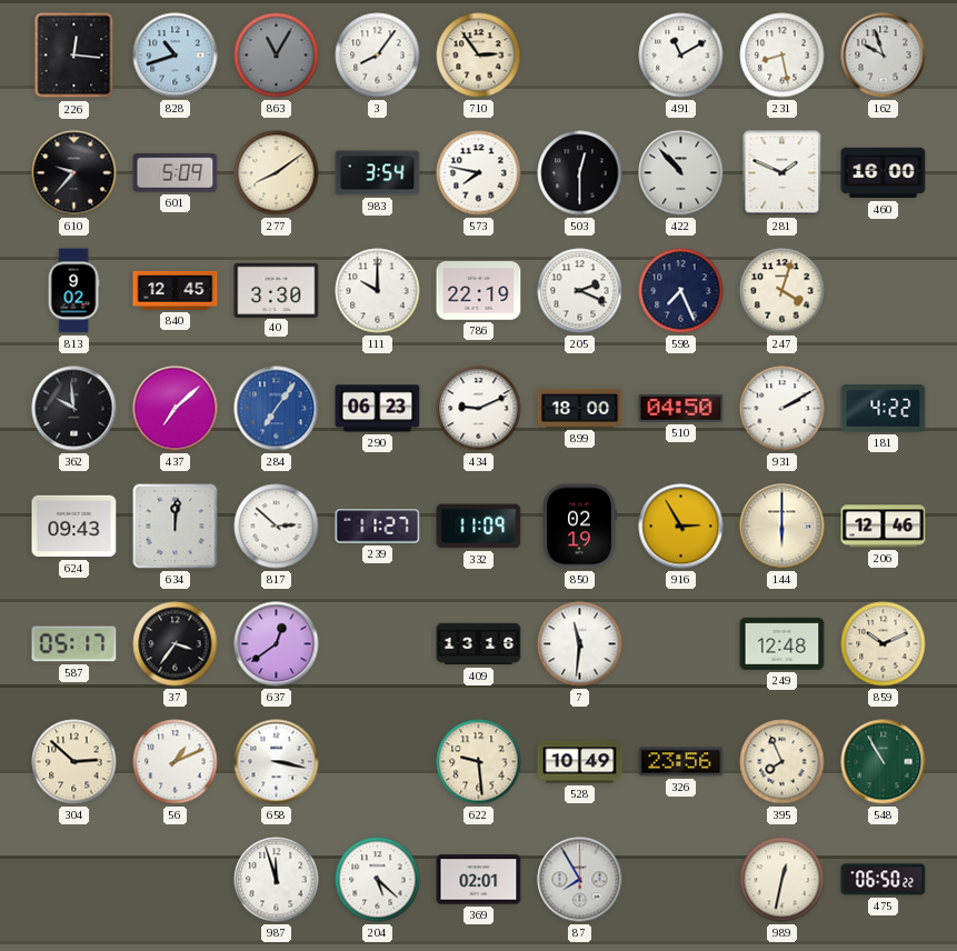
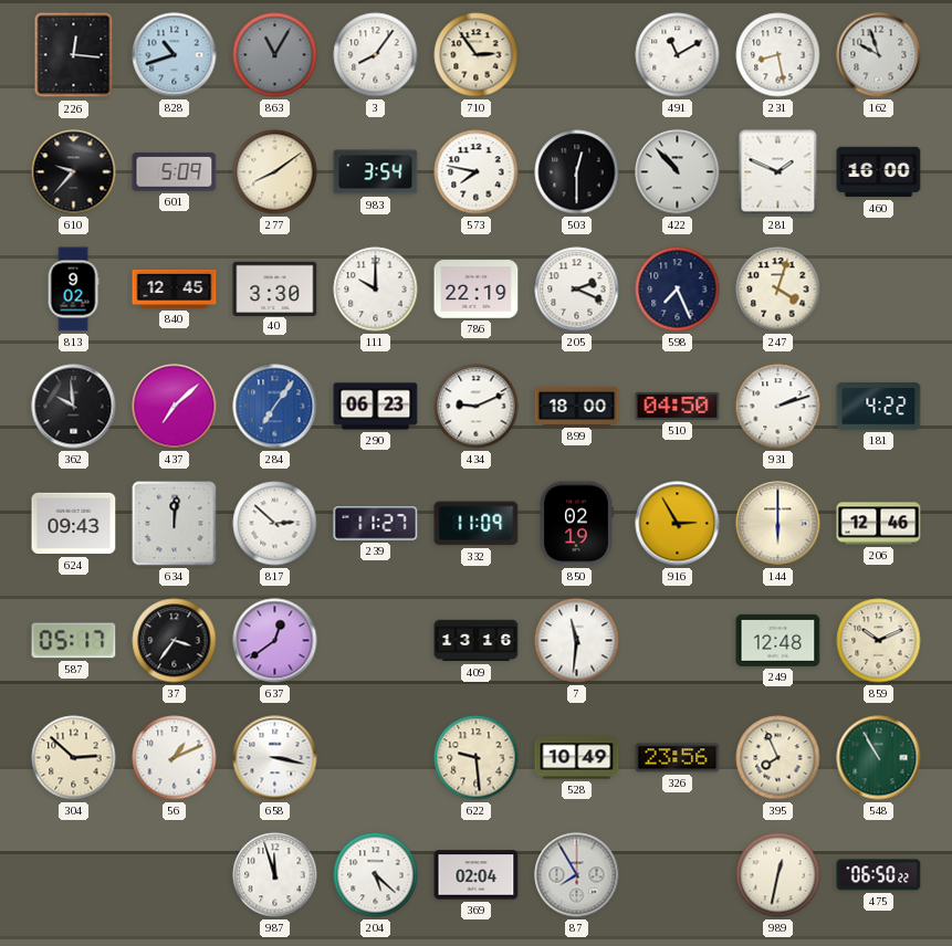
931: 2:10 -> 2:12 (778, 407)
369: 02:01 -> 02:04 (477, 875)
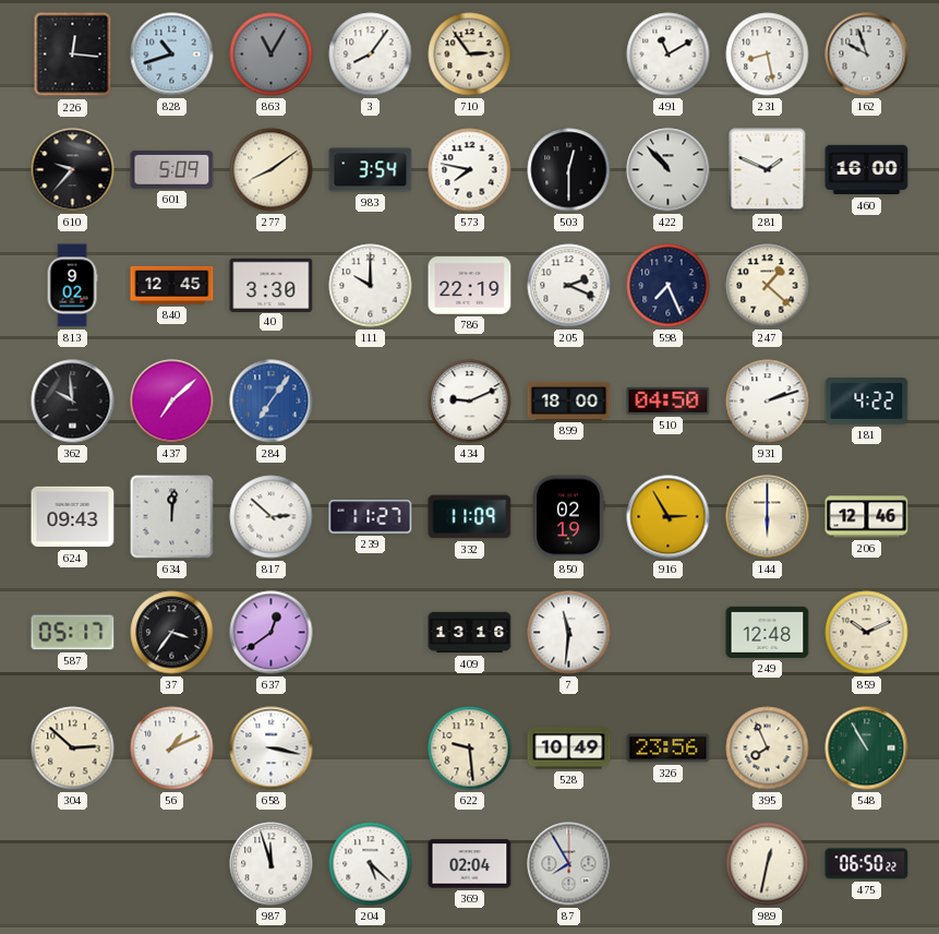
247: 4:03 -> 1:22 (768, 286)
290: 06:23 -> none (376, 407)
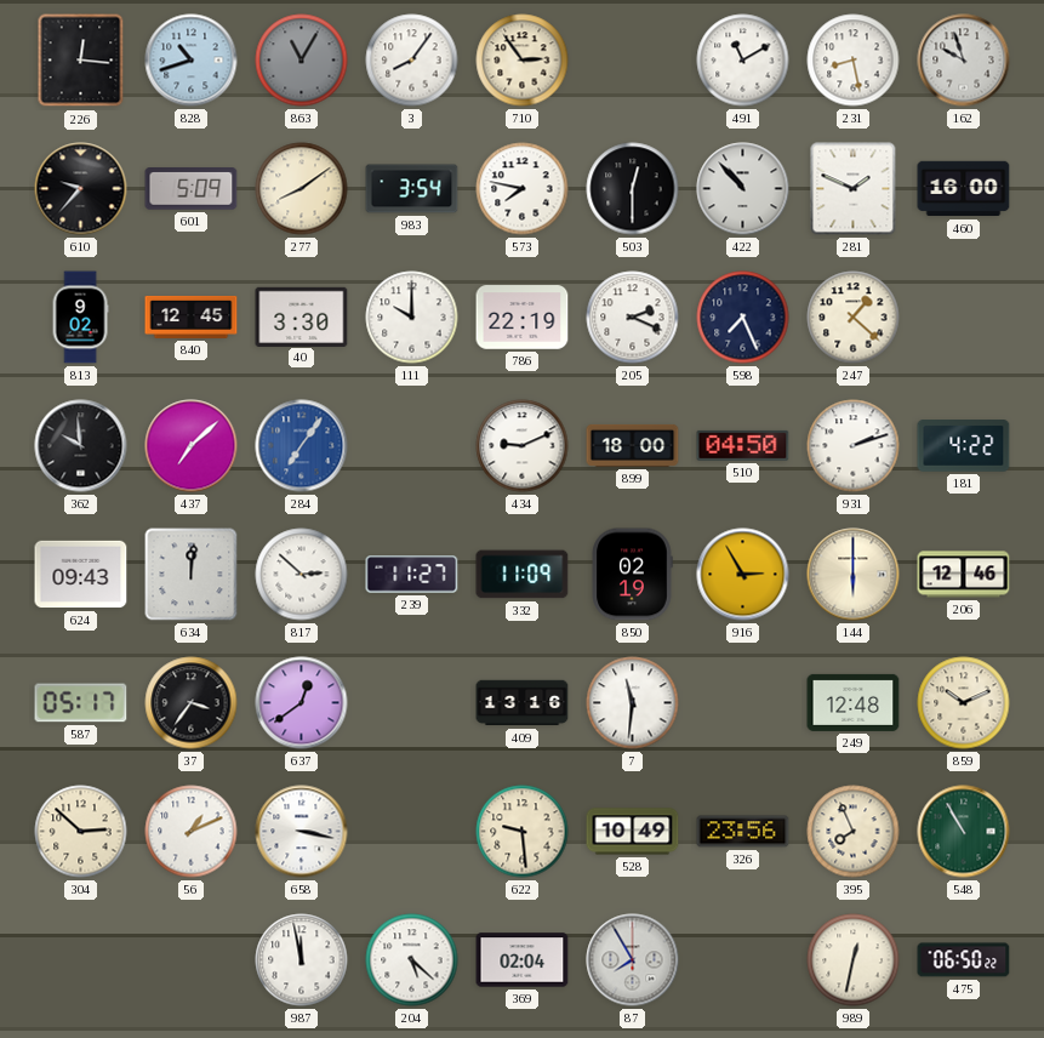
987: 11:57 -> 11:58 (302, 960)
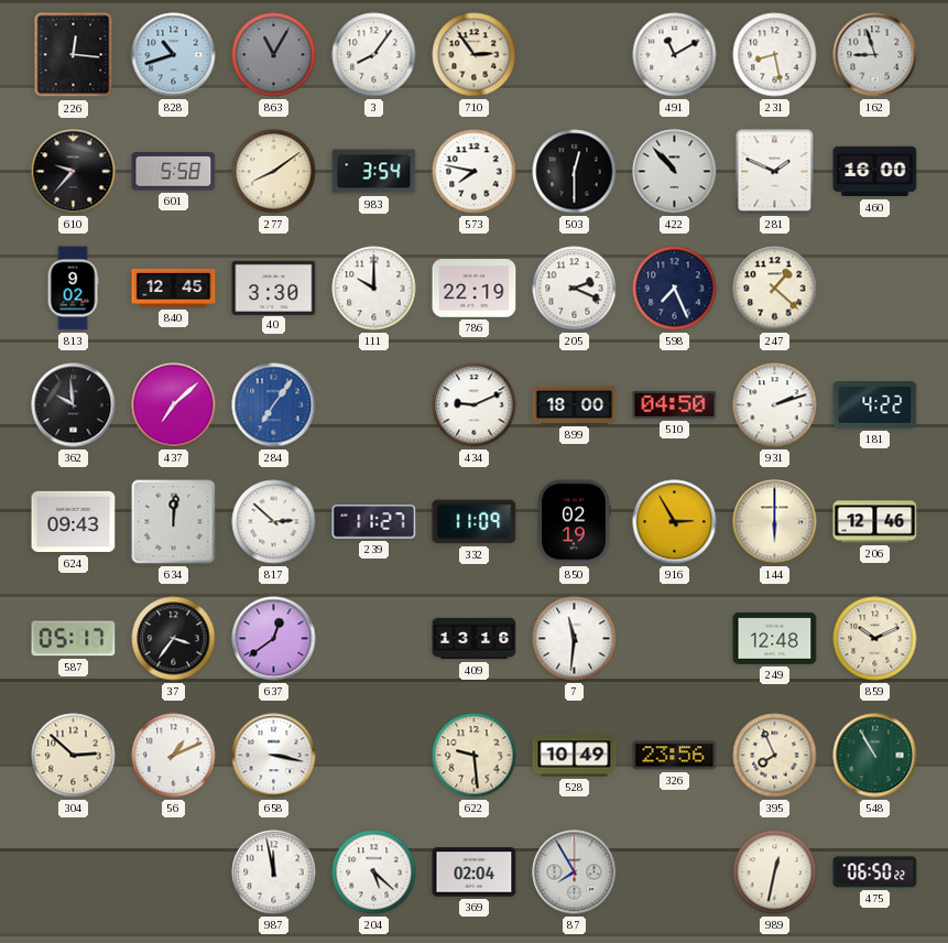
162: 9:57 -> 8:57 (875, 55)
601: 5:09 -> 5:58 (174, 172)
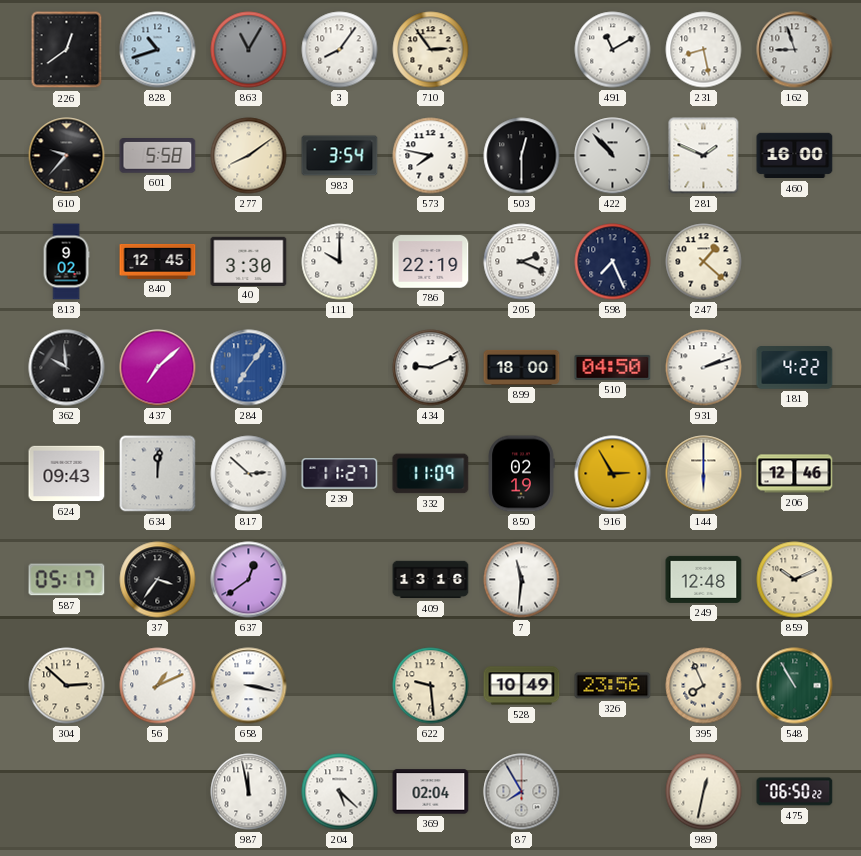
226: 12:16 -> 12:39 (67, 50)
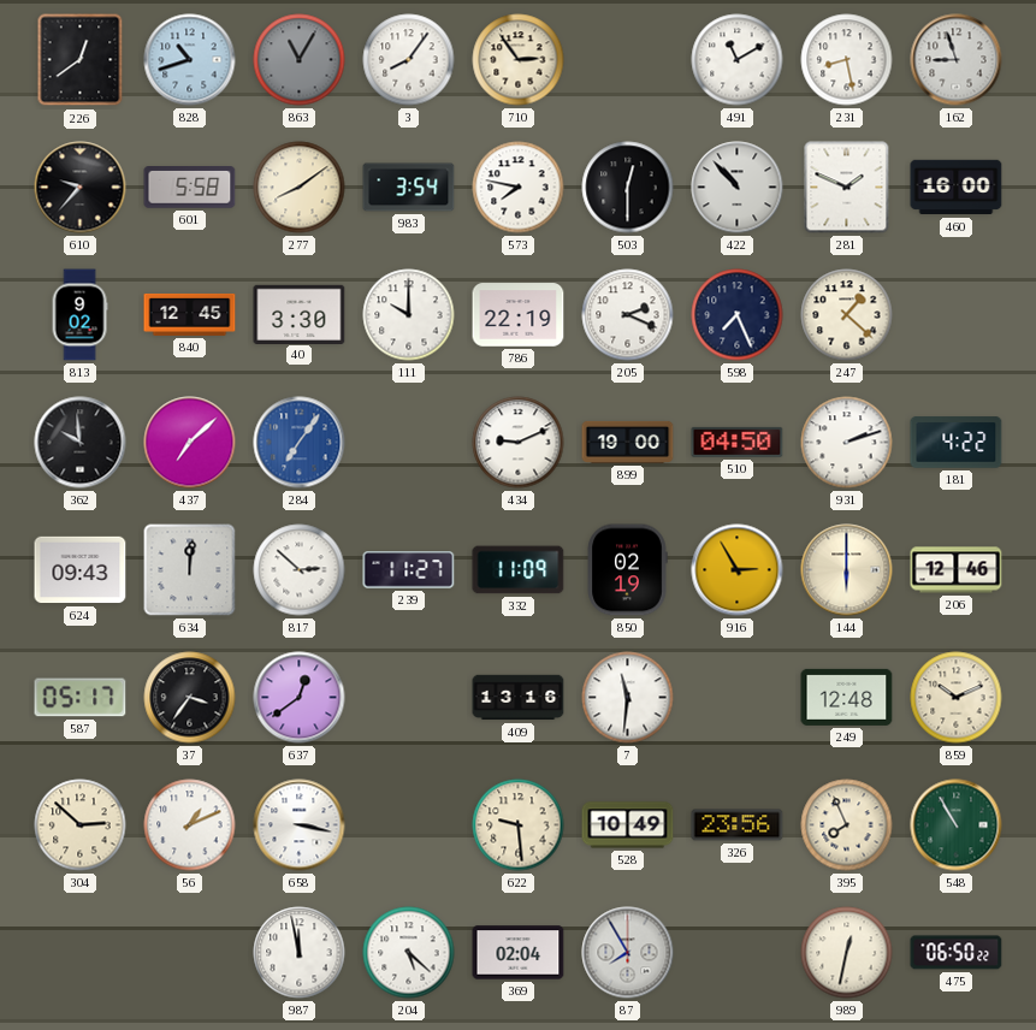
899: 18:00 -> 19:00 (628, 442)
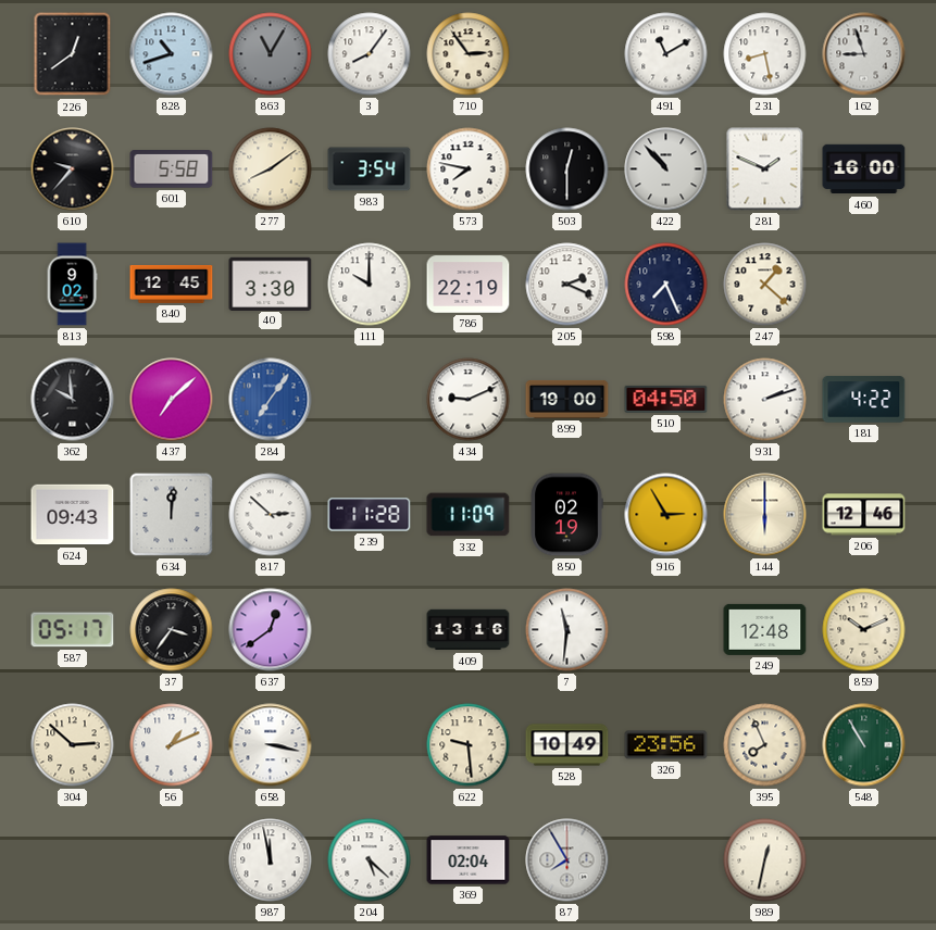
239: 11:27 -> 11:28 (370, 515)
475: 06:50 -> none (957, 953)
